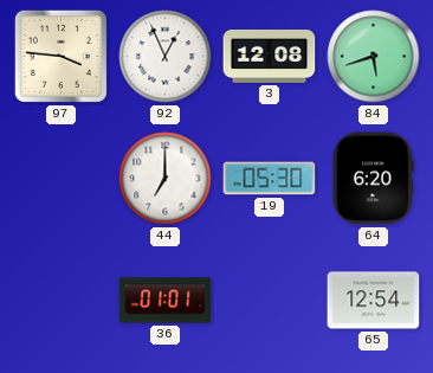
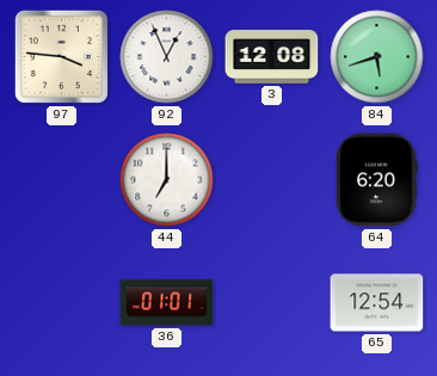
19: 05:30 -> none (270, 179)
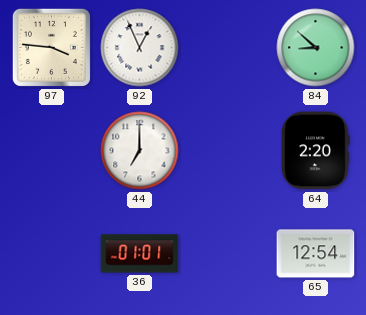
3: 12:08 -> none (272, 56)
84: 5:42 -> 8:52 (316, 48)
64: 6:20 -> 2:20 (316, 151)
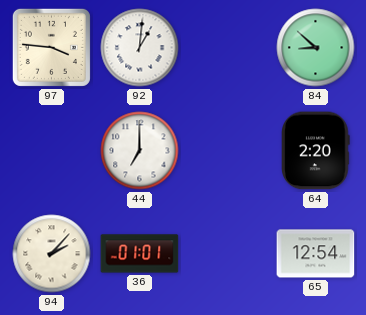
92: 12:56 -> 1:01 (140, 48)
94: none -> 2:07 (52, 254)
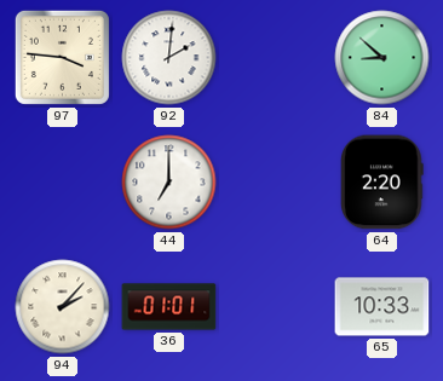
92: 1:01 -> 2:01 (169, 58)
65: 12:54 -> 10:33 (382, 307)
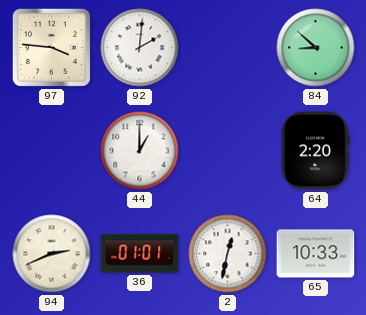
44: 7:00 -> 1:00 (140, 151)
94: 2:07 -> 2:41 (52, 254)
2: none -> 12:32 (228, 254)
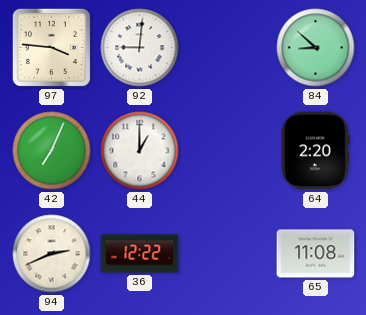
92: 2:01 -> 9:01 (140, 48)
42: none -> 7:04 (52, 151)
36: 01:01 -> 12:22 (140, 254)
2: 12:32 -> none (228, 254)
65: 10:33 -> 11:08 (316, 254)
